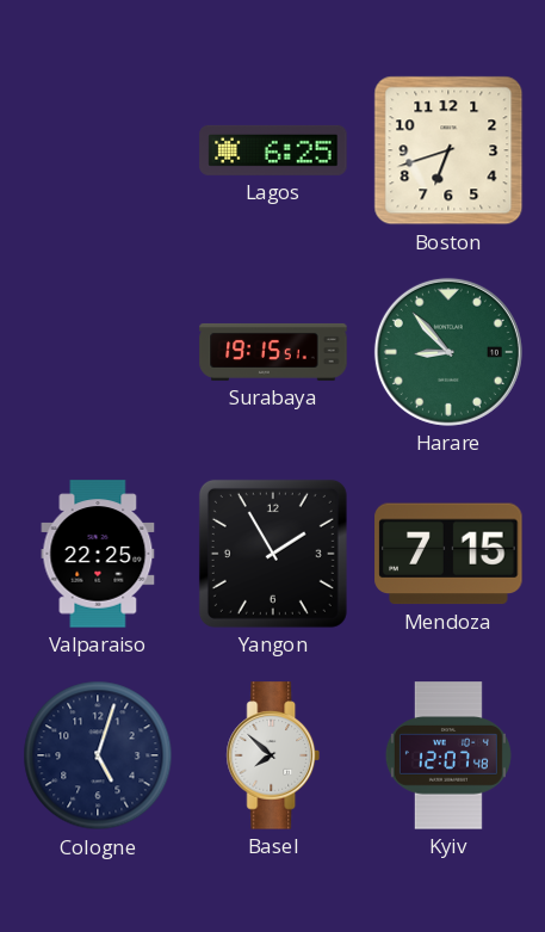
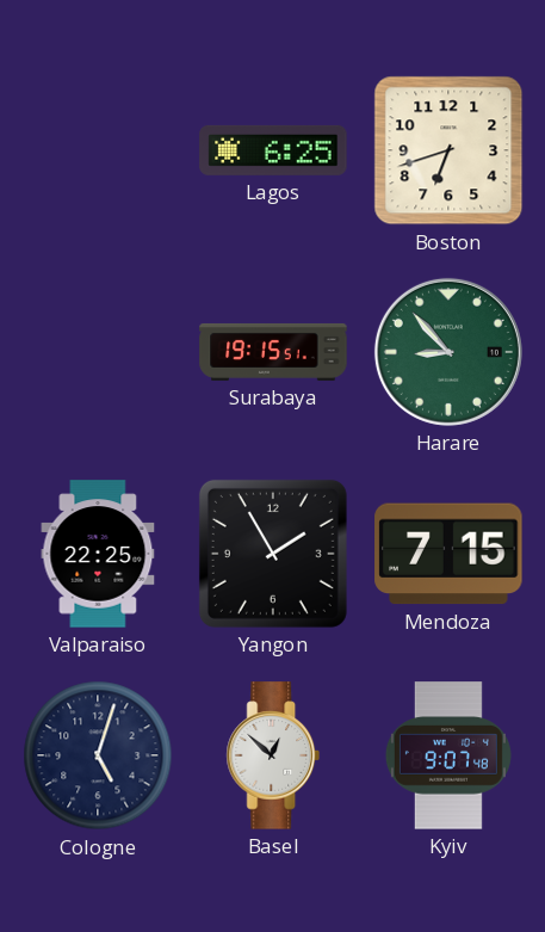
Basel: 7:52 -> 12:52 (273, 755)
Kyiv: 12:07 -> 9:07 (448, 755)
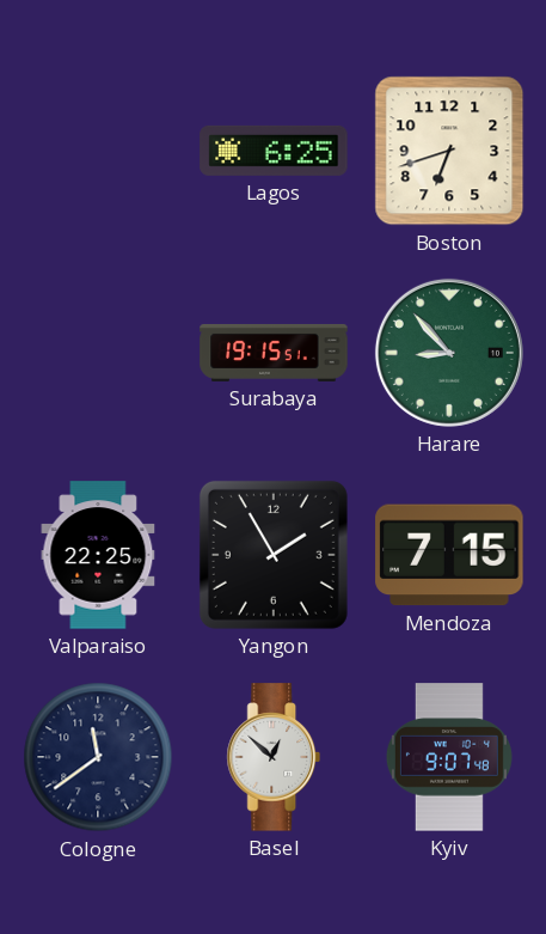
Cologne: 5:03 -> 11:39 (98, 757)
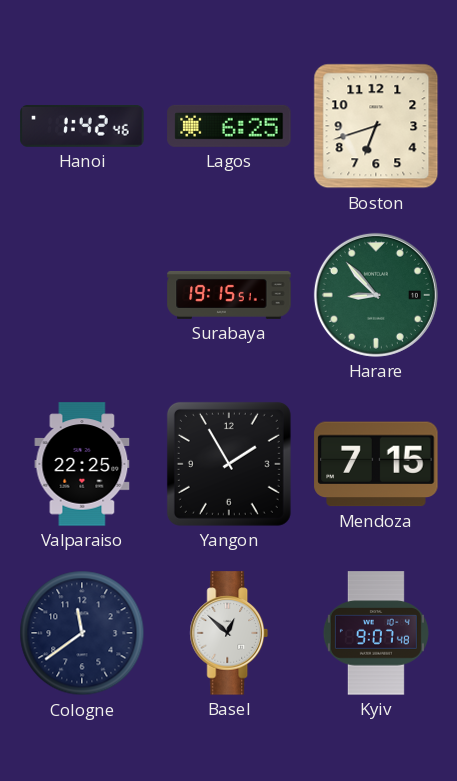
Hanoi: none -> 1:42 (82, 126)
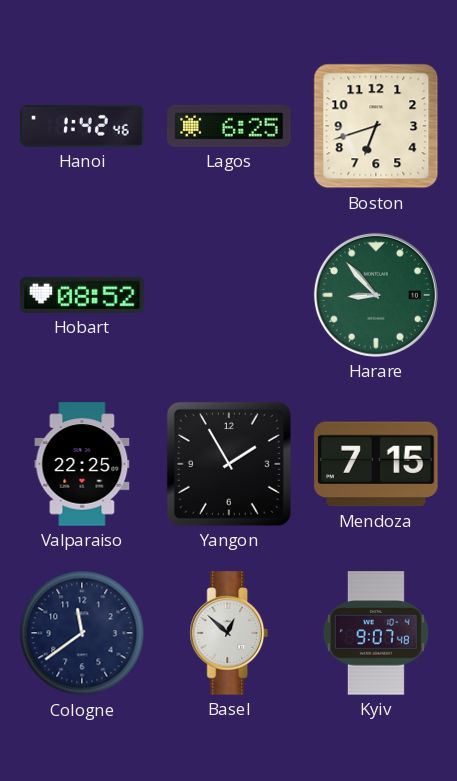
Hobart: none -> 08:52 (82, 295)
Surabaya: 19:15 -> none (229, 295)
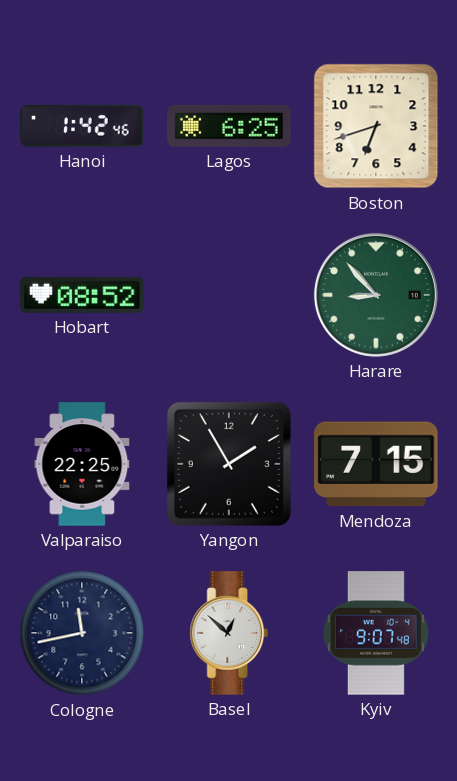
Cologne: 11:39 -> 11:43 (82, 633)
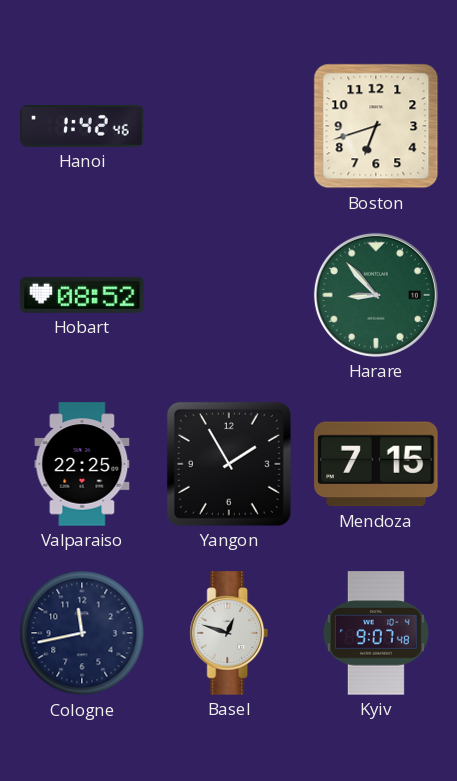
Lagos: 6:25 -> none (229, 126)
Basel: 12:52 -> 12:48 (229, 633)
